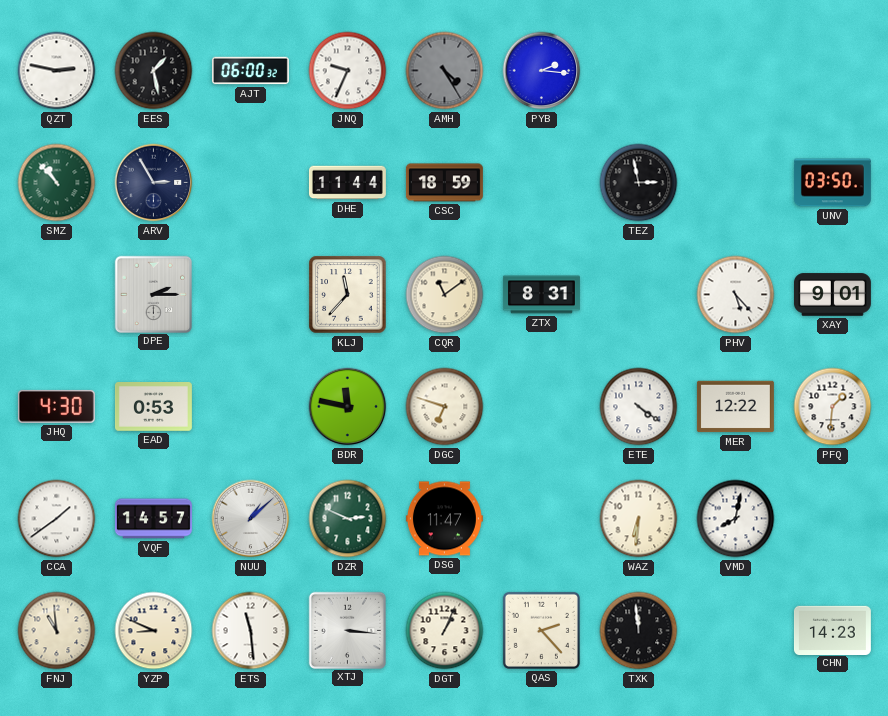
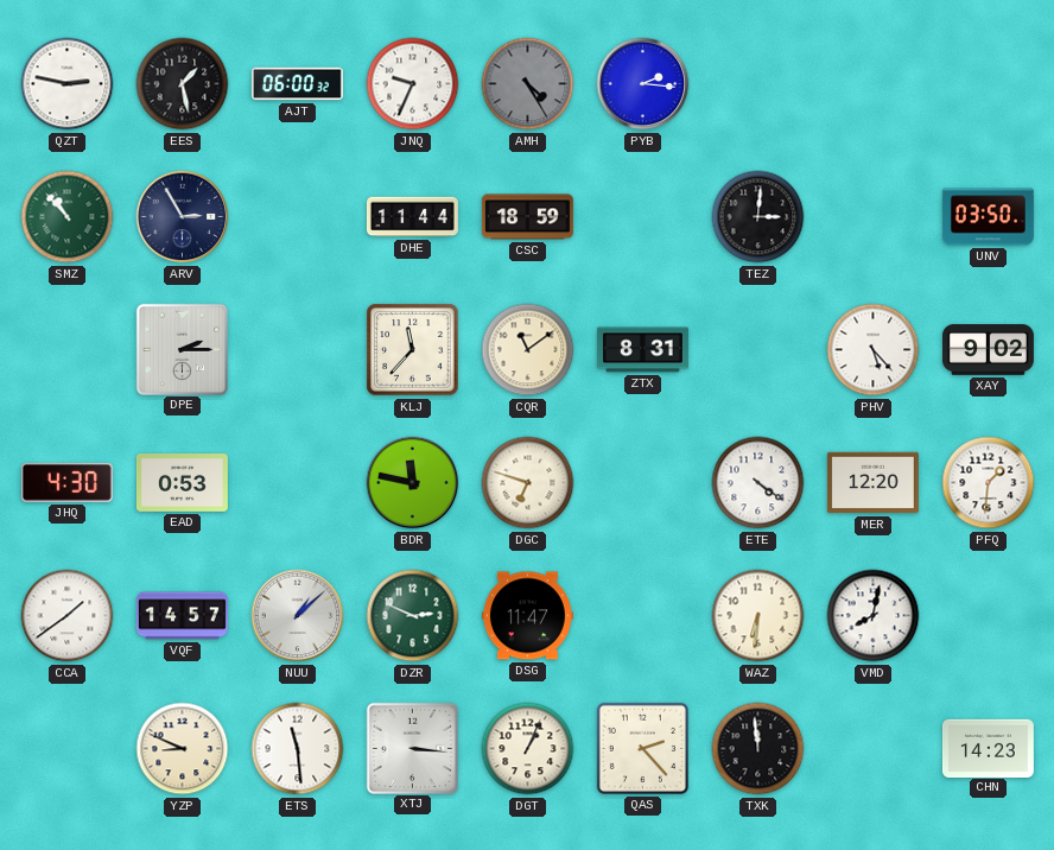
TEZ: 2:58 -> 3:01 (758, 217)
XAY: 9:01 -> 9:02 (988, 350)
MER: 12:22 -> 12:20 (872, 483)
FNJ: 10:59 -> none (57, 631)
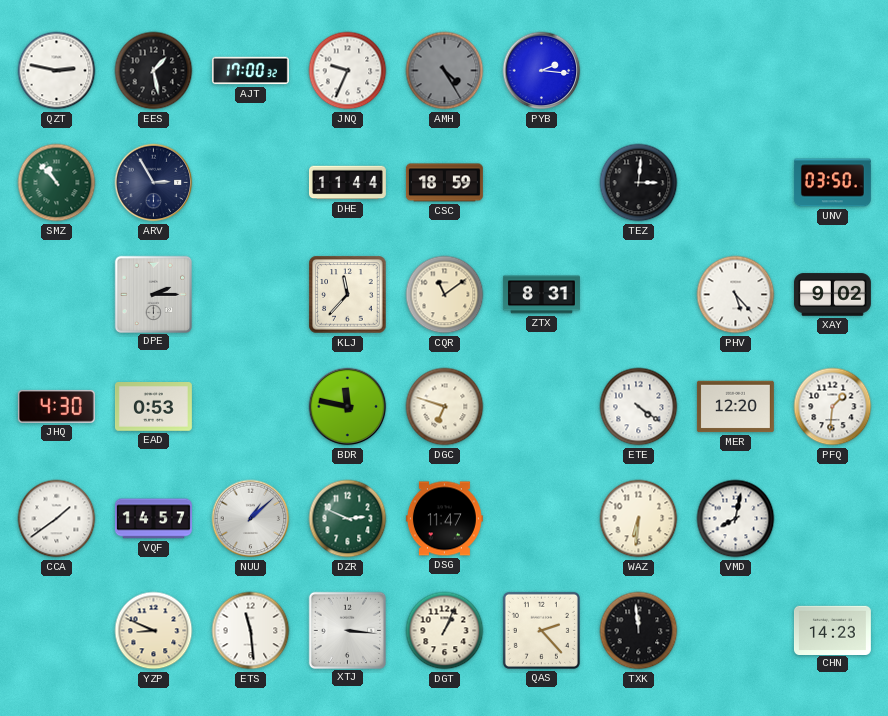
AJT: 06:00 -> 17:00 (250, 71)
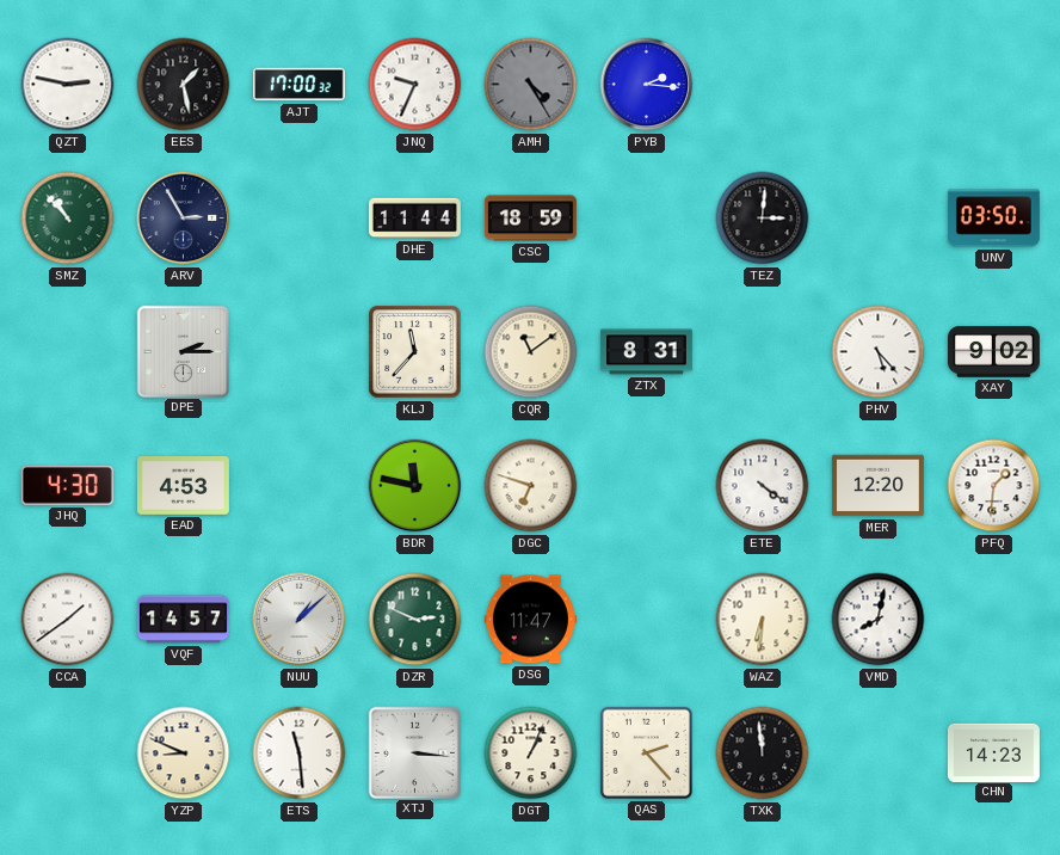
EAD: 0:53 -> 4:53 (183, 486)
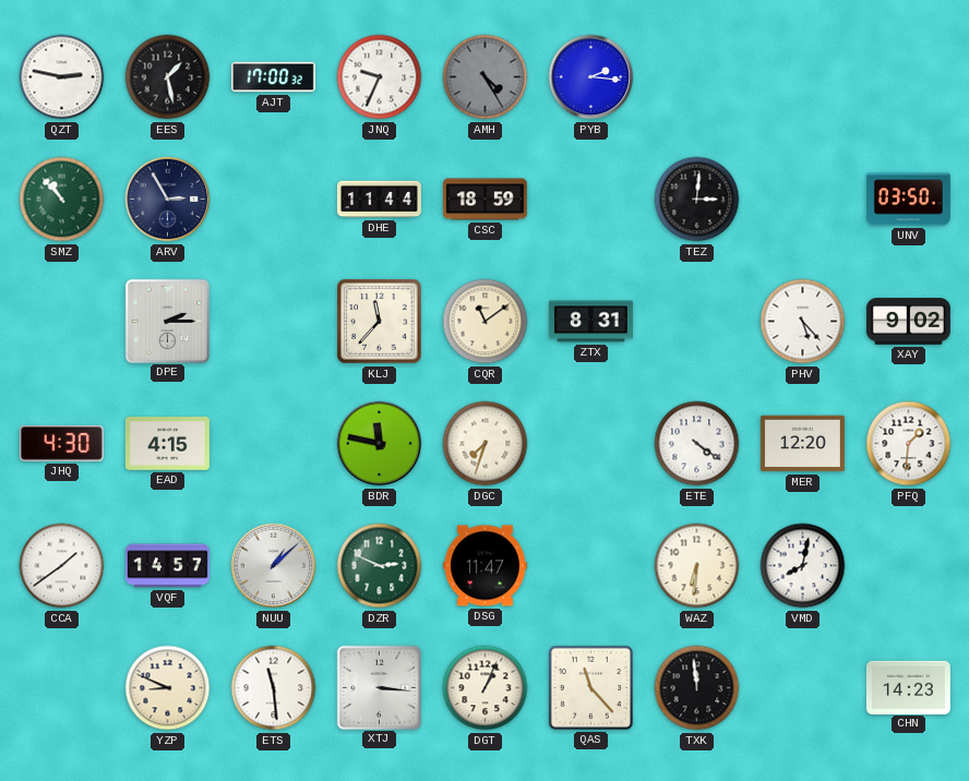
EAD: 4:53 -> 4:15 (167, 444)
DGC: 6:48 -> 7:33 (486, 444)
QAS: 2:23 -> 11:23 (590, 687)
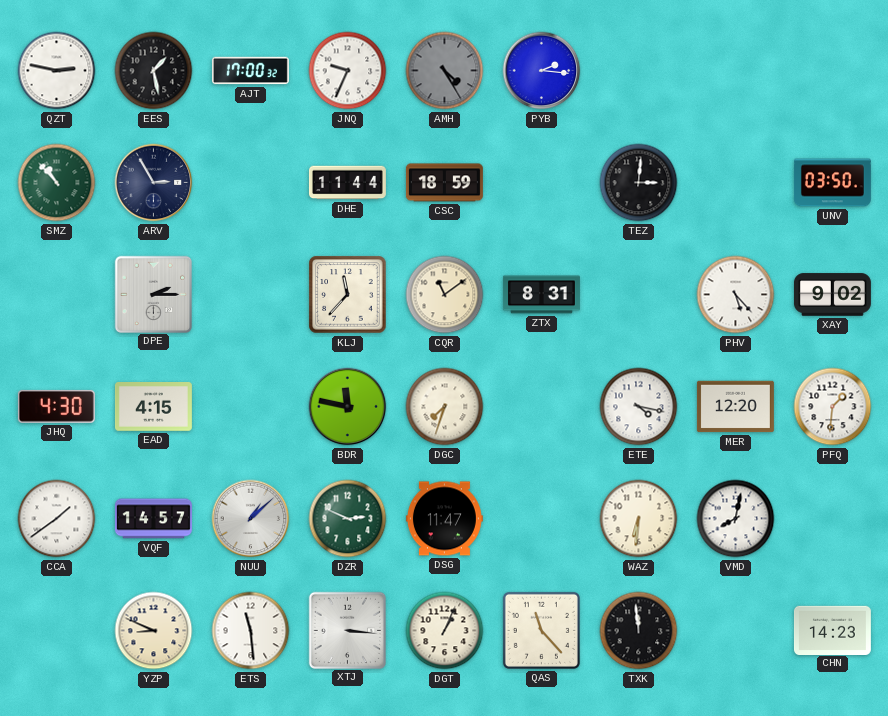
ETE: 4:21 -> 4:17 (639, 407)
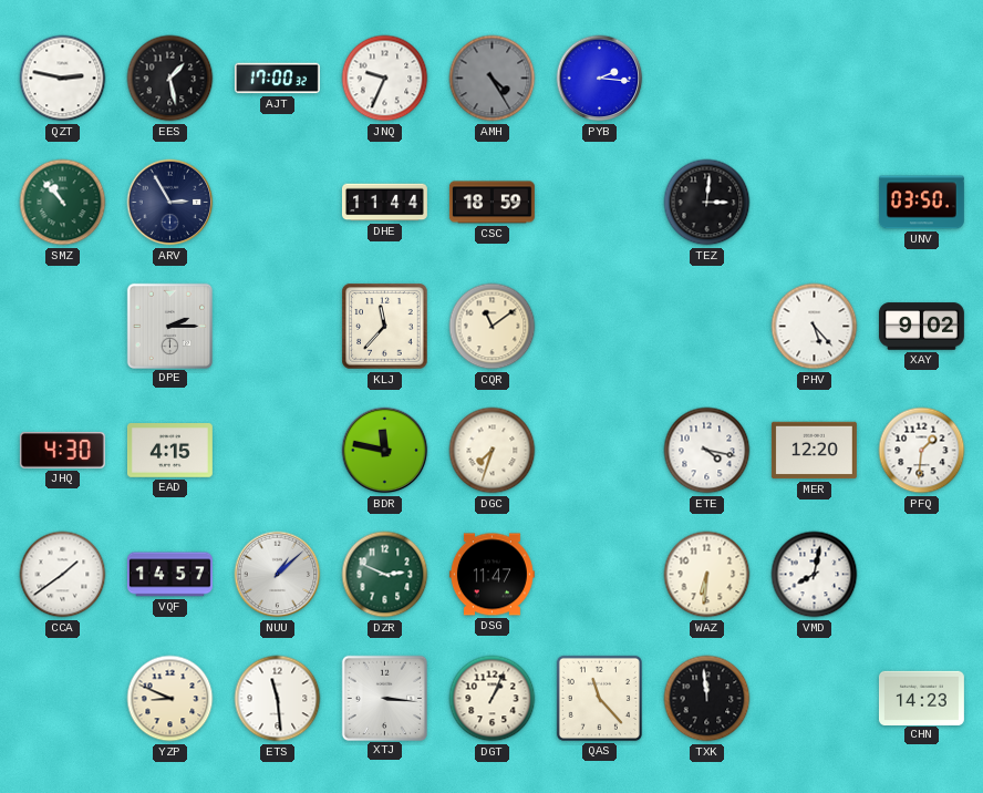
ZTX: 8:31 -> none (541, 295)
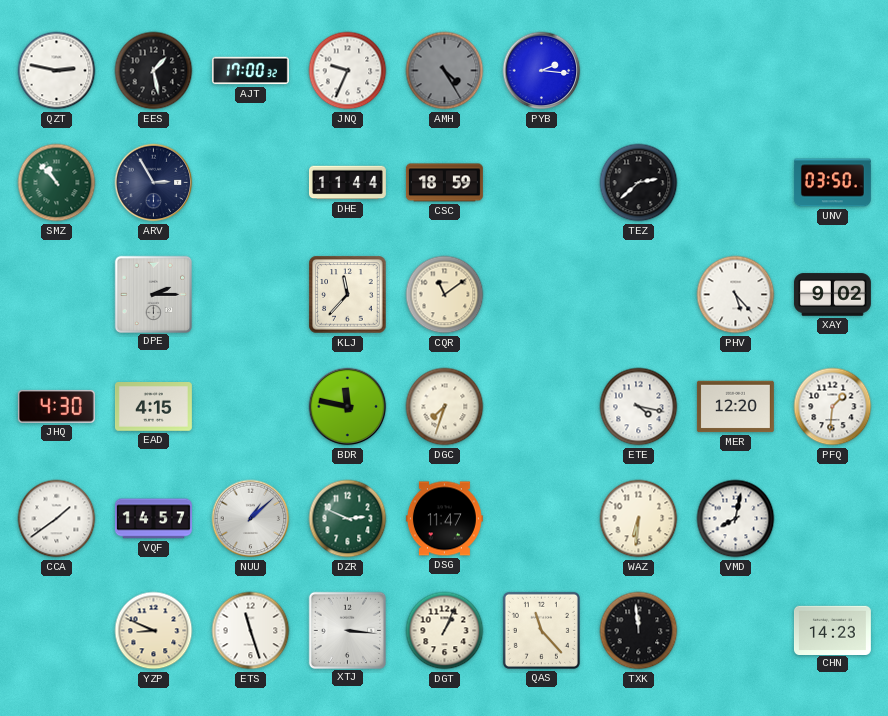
TEZ: 3:01 -> 2:38 (639, 183)
ETS: 11:29 -> 11:27 (251, 631)
